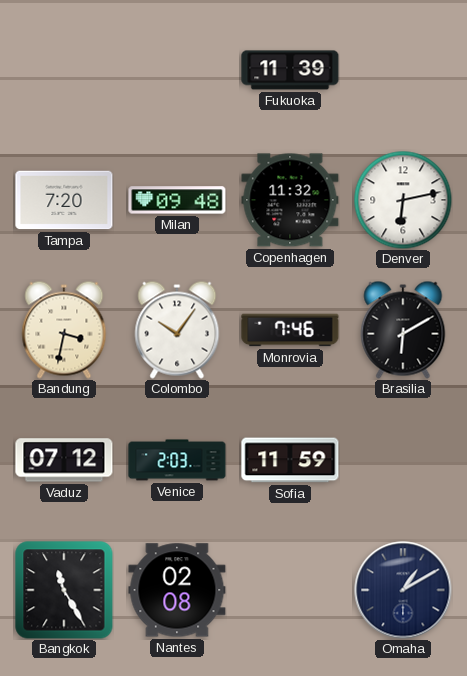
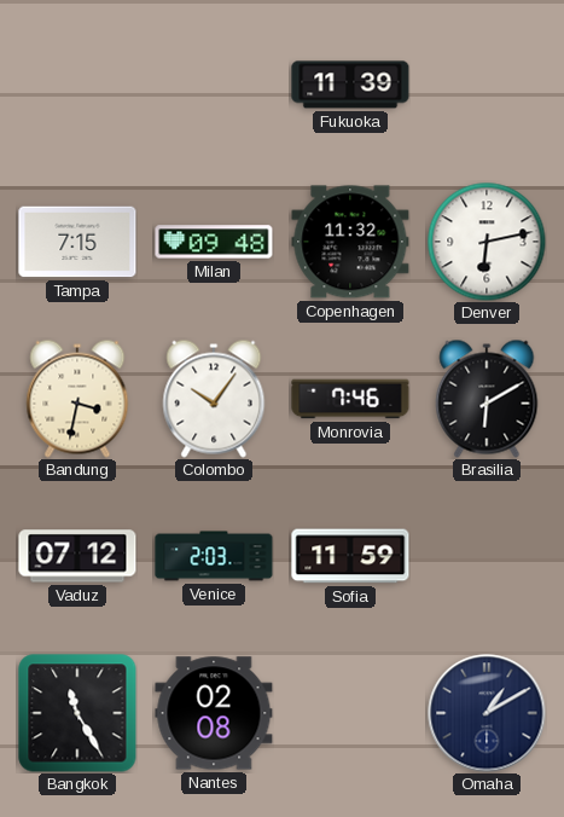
Tampa: 7:20 -> 7:15 (77, 242)
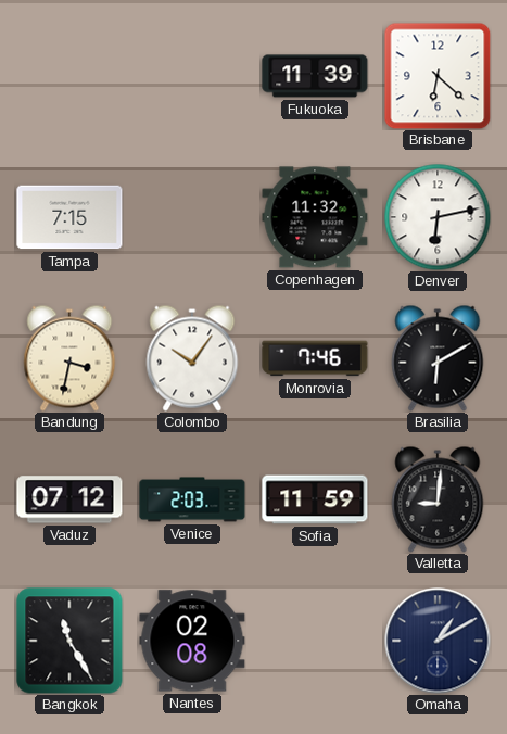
Brisbane: none -> 6:22 (438, 76)
Milan: 09:48 -> none (214, 242)
Valletta: none -> 9:01 (438, 499)
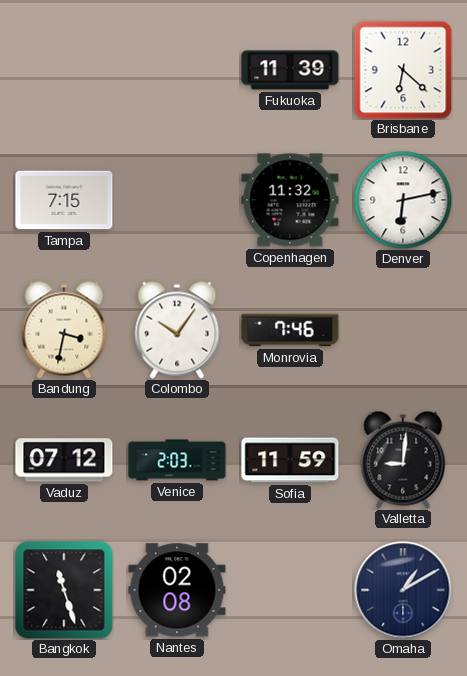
Brasilia: 6:10 -> none (438, 358)
Bangkok: 11:25 -> 11:27 (64, 590)
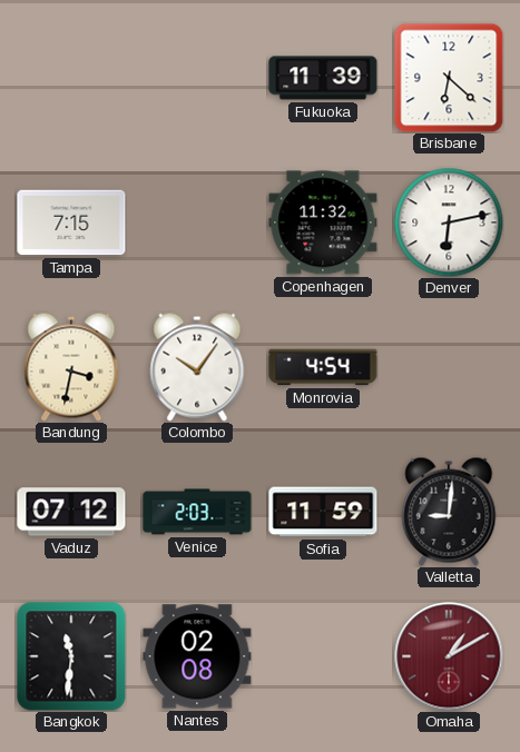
Monrovia: 7:46 -> 4:54 (323, 367)
Bangkok: 11:27 -> 11:31 (71, 656)
Omaha dial: navy -> burgundy (449, 656)
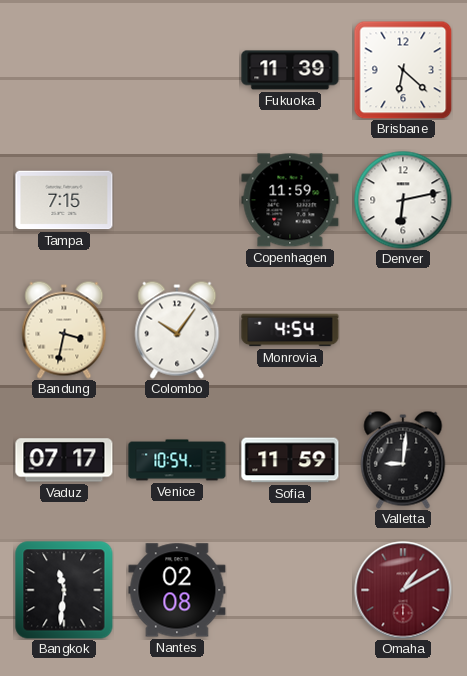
Copenhagen: 11:32 -> 11:59 (290, 200)
Vaduz: 07:12 -> 07:17 (64, 460)
Venice: 2:03 -> 10:54 (177, 460)
